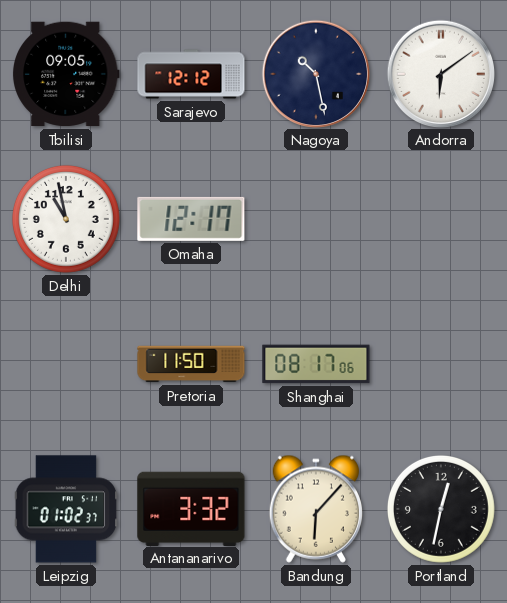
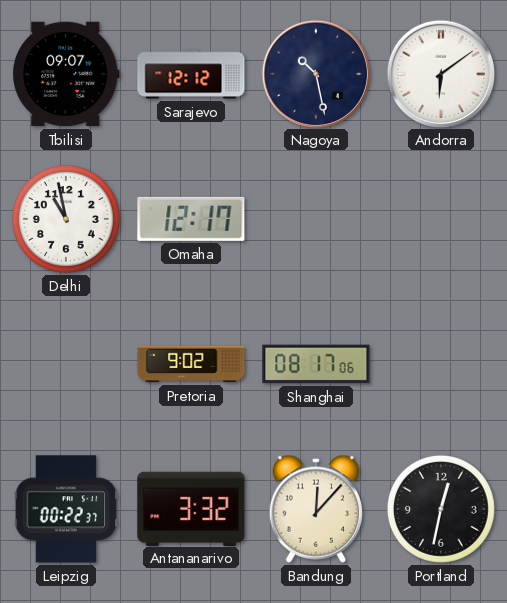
Tbilisi: 09:05 -> 09:07 (66, 74)
Pretoria: 11:50 -> 9:02 (191, 364)
Leipzig: 01:02 -> 00:22 (66, 509)
Bandung: 6:07 -> 12:07 (316, 509)
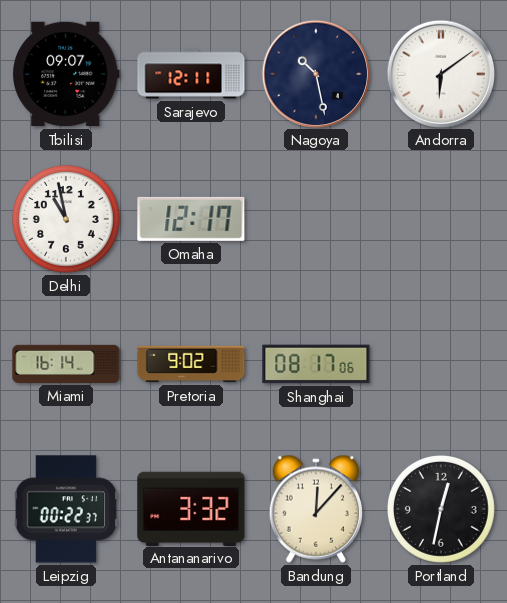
Sarajevo: 12:12 -> 12:11 (191, 74)
Miami: none -> 16:14 (66, 364)
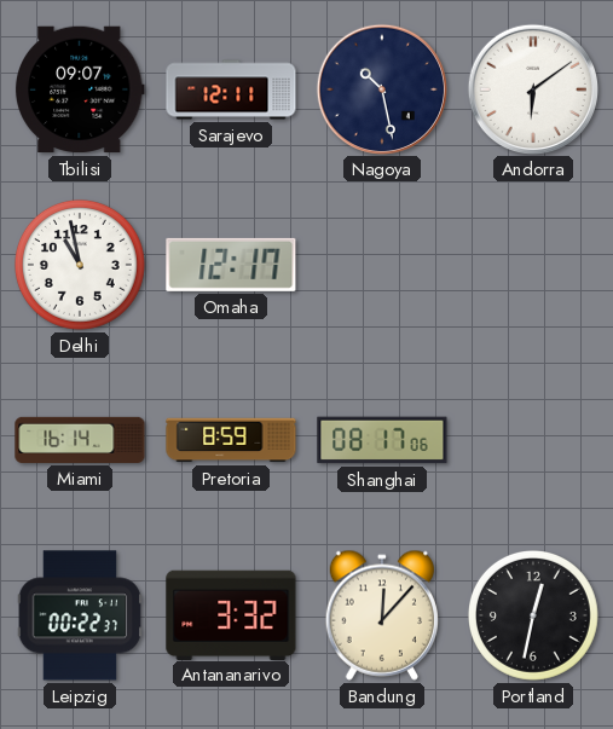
Pretoria: 9:02 -> 8:59 (231, 440)
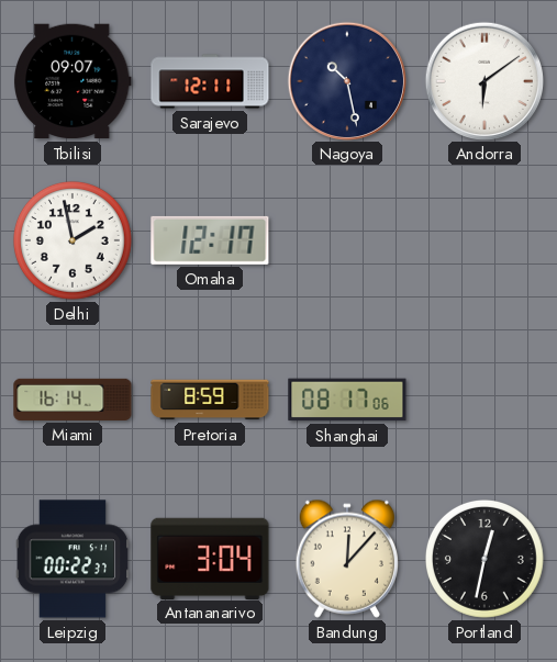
Delhi: 10:58 -> 1:58 (73, 240)
Antananarivo: 3:32 -> 3:04 (210, 558)
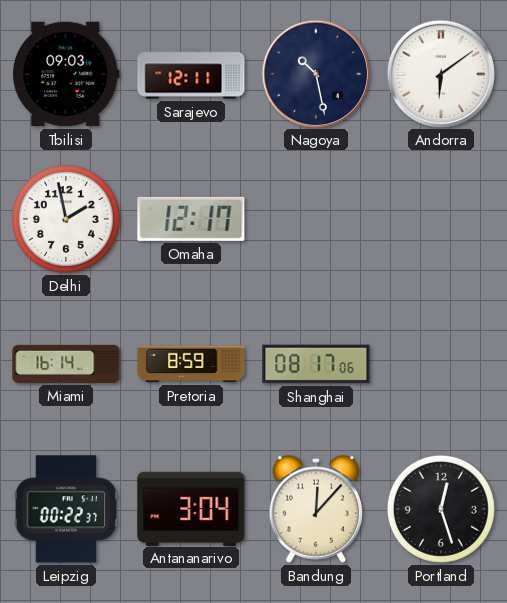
Tbilisi: 09:07 -> 09:03 (66, 74)
Portland: 12:32 -> 12:27 (441, 509)
